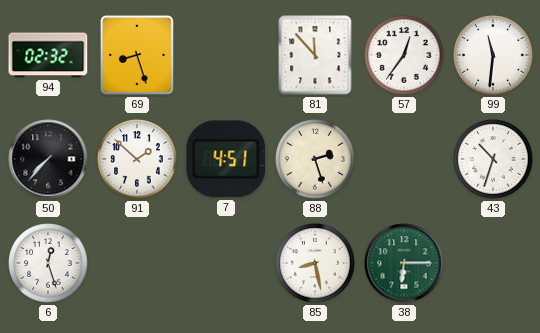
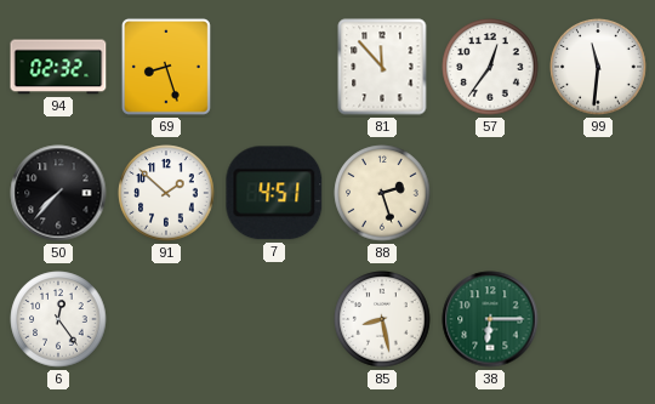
43: 10:33 -> none (493, 159)
6: 12:27 -> 12:24 (58, 319)
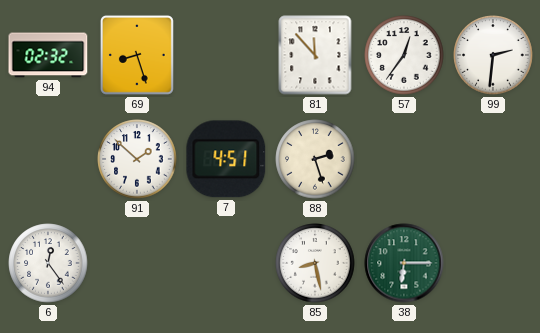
99: 11:31 -> 2:31 (493, 55)
50: 7:37 -> none (58, 193)
